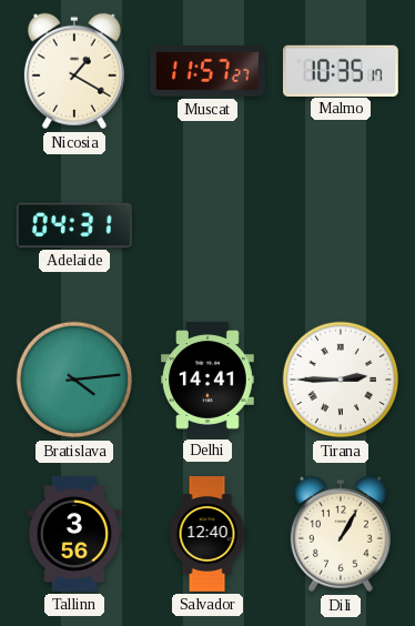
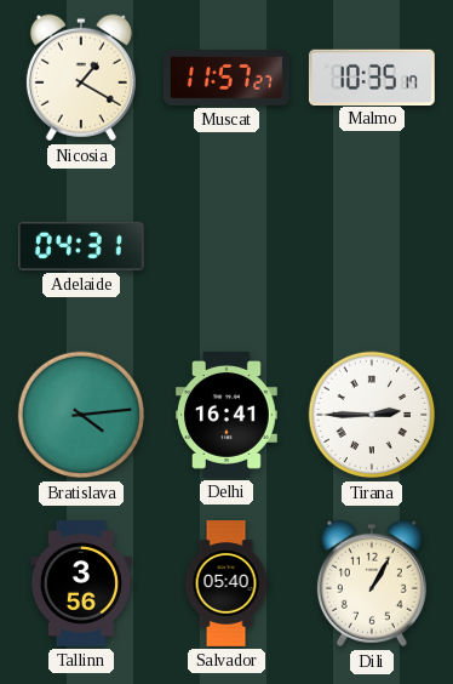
Delhi: 14:41 -> 16:41 (228, 416)
Salvador: 12:40 -> 05:40 (226, 585)
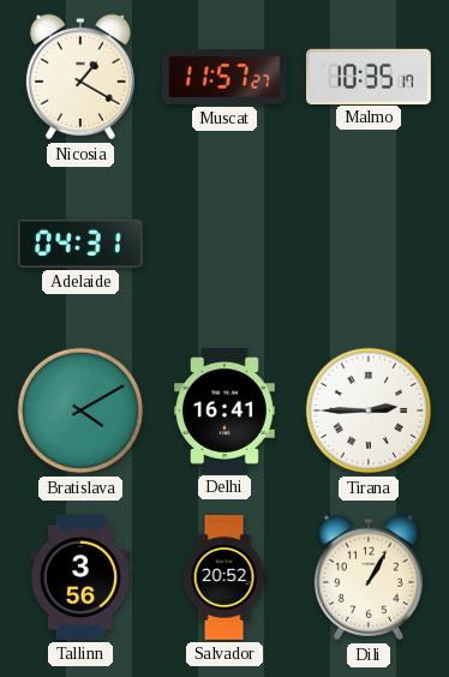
Bratislava: 4:14 -> 4:10 (80, 411)
Salvador: 05:40 -> 20:52 (224, 579)
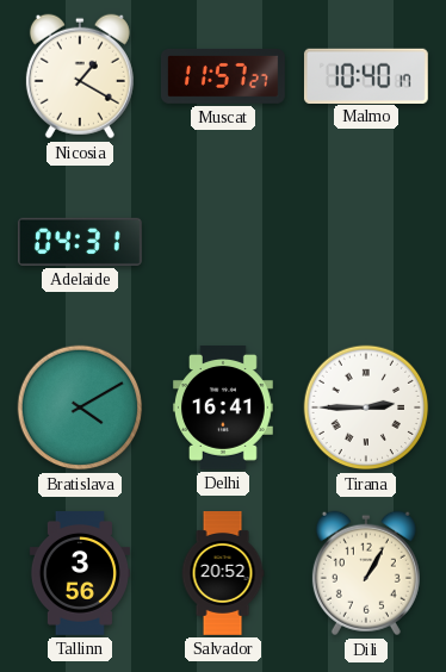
Malmo: 10:35 -> 10:40 (366, 75)
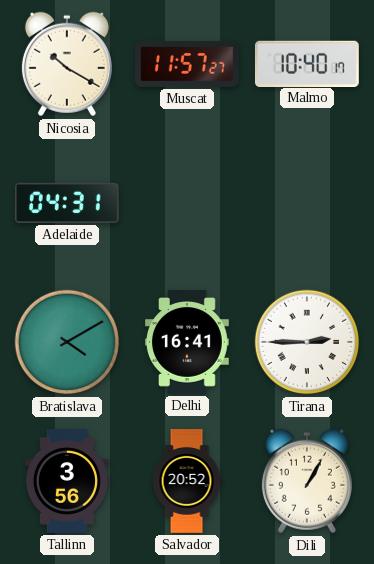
Nicosia: 1:20 -> 10:20 (67, 64)
